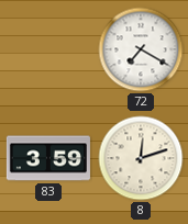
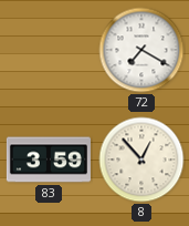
8: 12:12 -> 12:53 (141, 160)
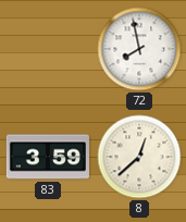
72: 7:20 -> 7:58 (139, 49)
8: 12:53 -> 12:38 (139, 157)
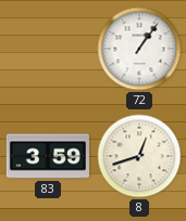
72: 7:58 -> 1:06 (139, 49)
8: 12:38 -> 12:42 (139, 156)
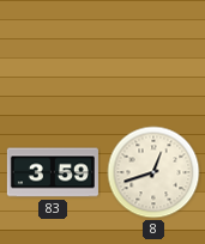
72: 1:06 -> none (139, 49)
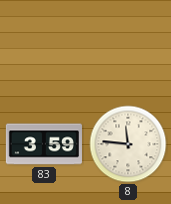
8: 12:42 -> 11:46 (128, 144)
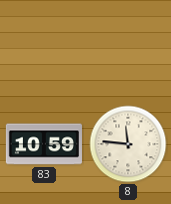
83: 3:59 -> 10:59 (44, 144)
